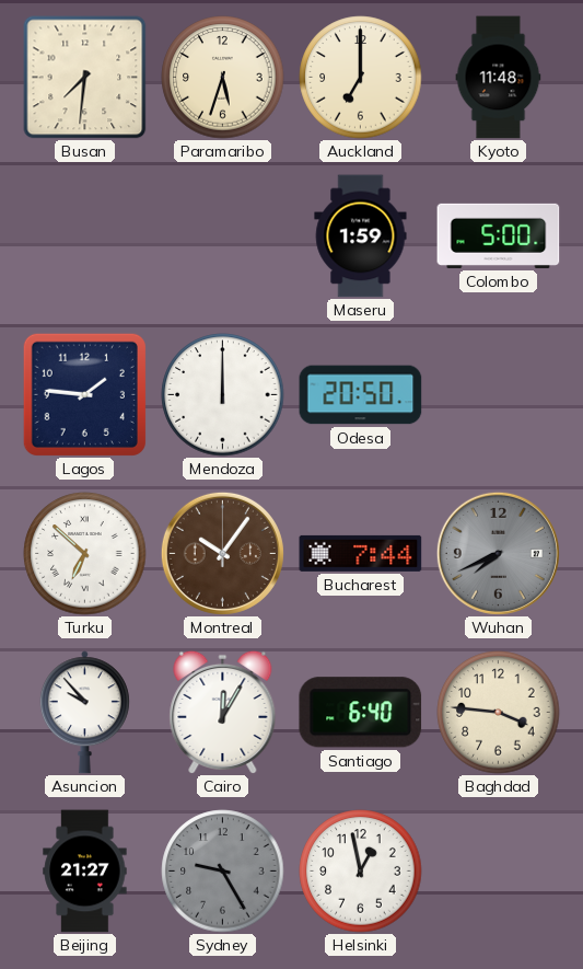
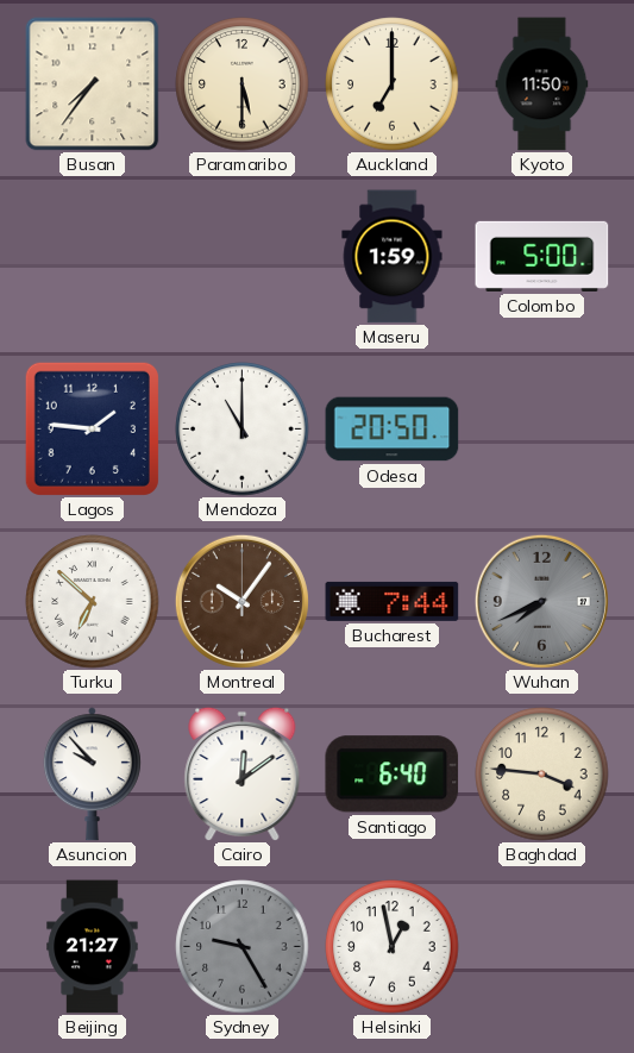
Busan: 7:31 -> 7:36 (93, 84)
Paramaribo: 5:33 -> 5:30 (243, 84)
Kyoto: 11:48 -> 11:50 (542, 84)
Mendoza: 12:00 -> 11:00 (243, 430)
Cairo: 12:05 -> 12:09 (243, 773)
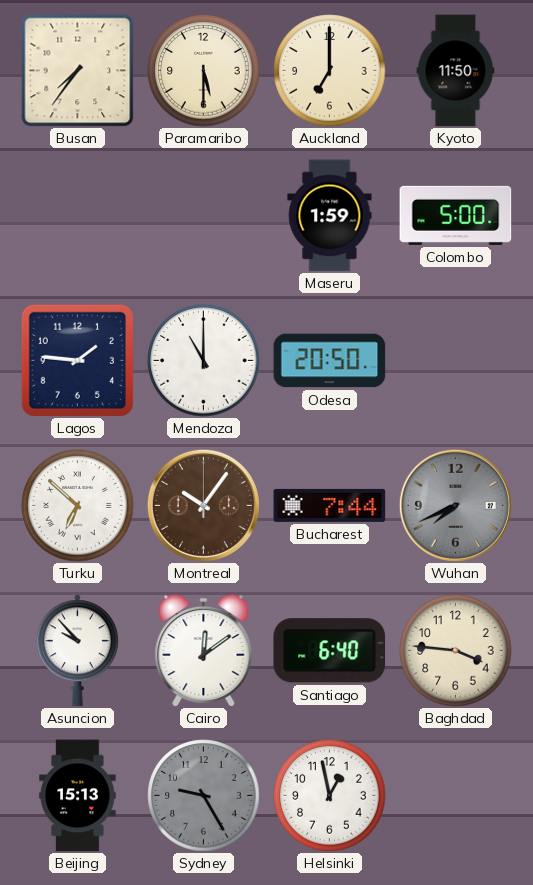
Beijing: 21:27 -> 15:13 (78, 796)
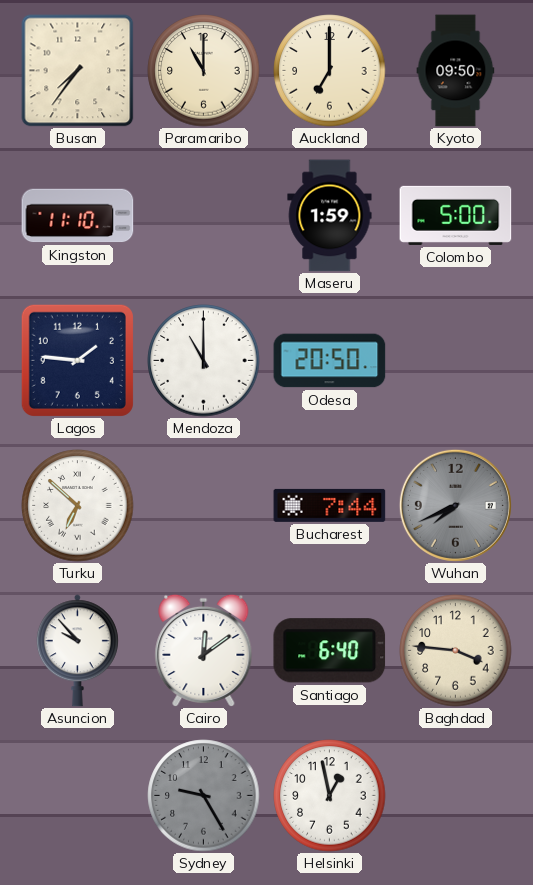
Paramaribo: 5:30 -> 11:00 (204, 71)
Kyoto: 11:50 -> 09:50 (456, 71)
Kingston: none -> 11:10 (78, 216)
Montreal: 10:06 -> none (203, 505)
Beijing: 15:13 -> none (78, 796)
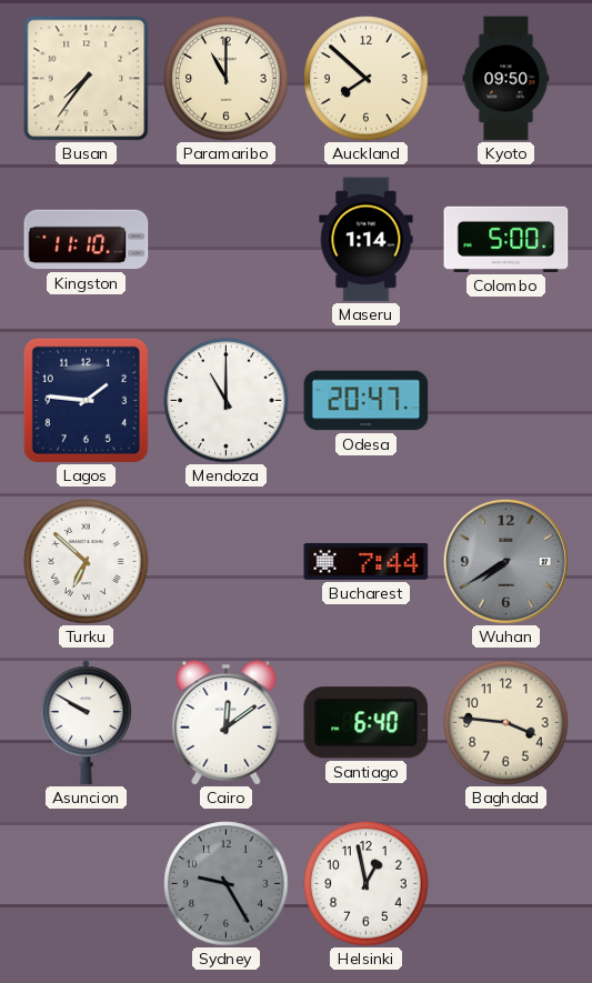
Auckland: 7:00 -> 7:52 (367, 79)
Maseru: 1:59 -> 1:14 (367, 240)
Odesa: 20:50 -> 20:47 (367, 401)
Wuhan: 7:41 -> 7:40 (505, 561)
Asuncion: 9:53 -> 9:50 (86, 723)
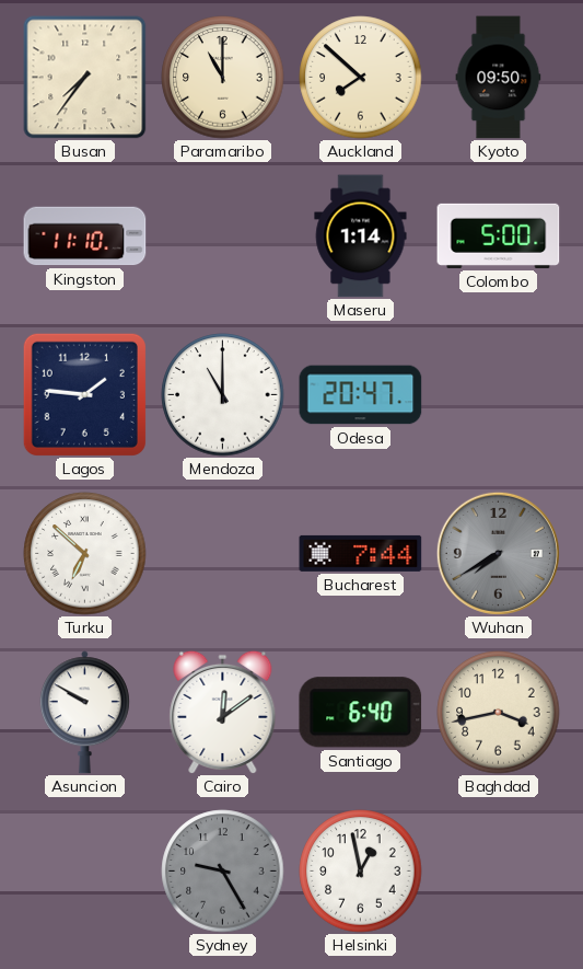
Baghdad: 3:46 -> 3:43 (499, 713)
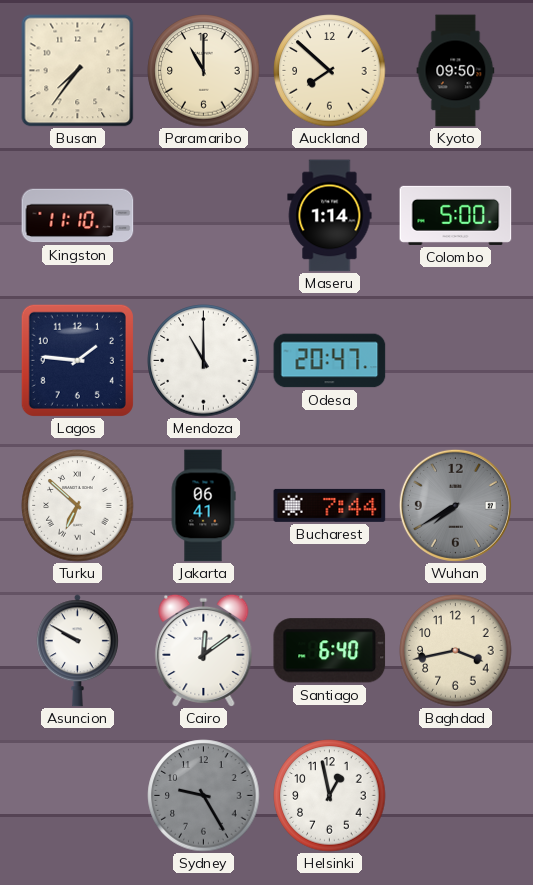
Jakarta: none -> 06:41 (203, 506)
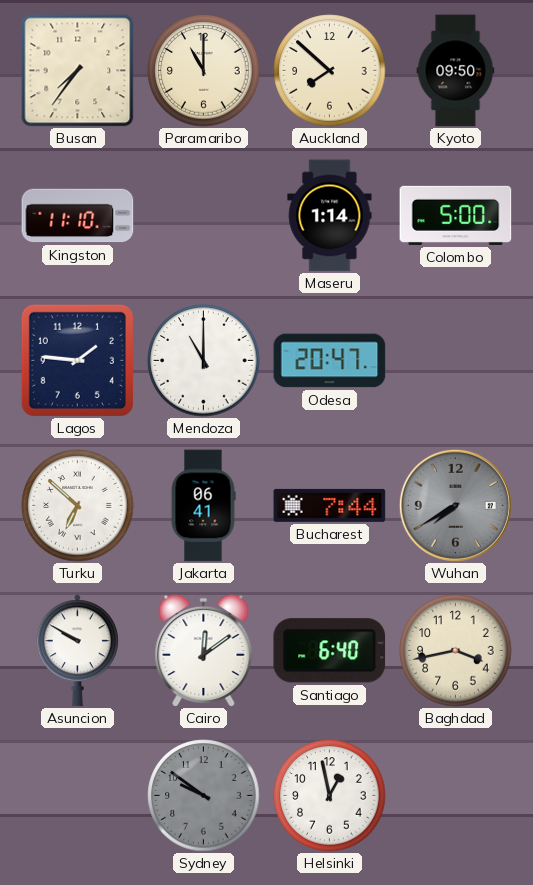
Sydney: 9:25 -> 9:51 (204, 796)
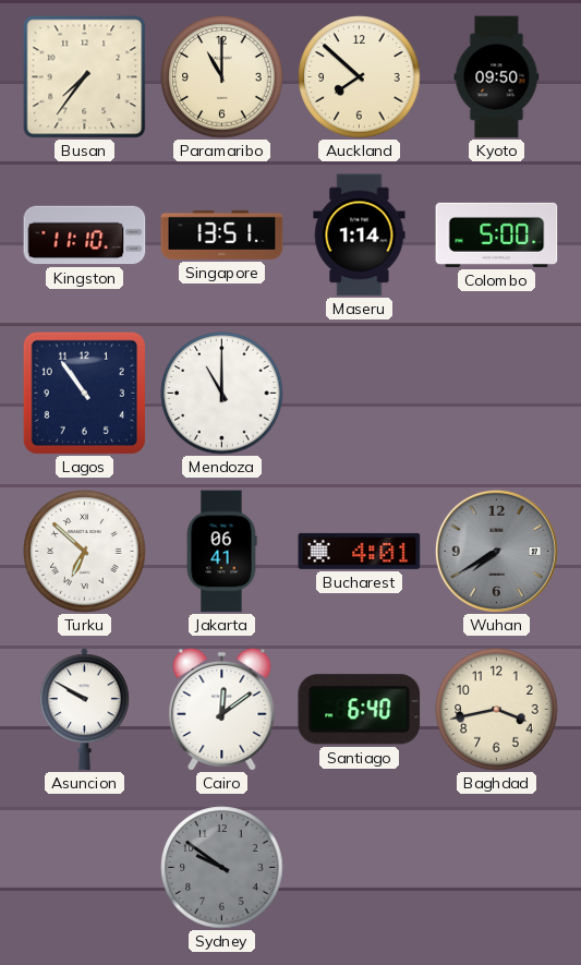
Singapore: none -> 13:51 (222, 234)
Lagos: 1:46 -> 10:54 (84, 393)
Odesa: 20:47 -> none (330, 361)
Bucharest: 7:44 -> 4:01 (360, 551)
Helsinki: 12:58 -> none (330, 796)
